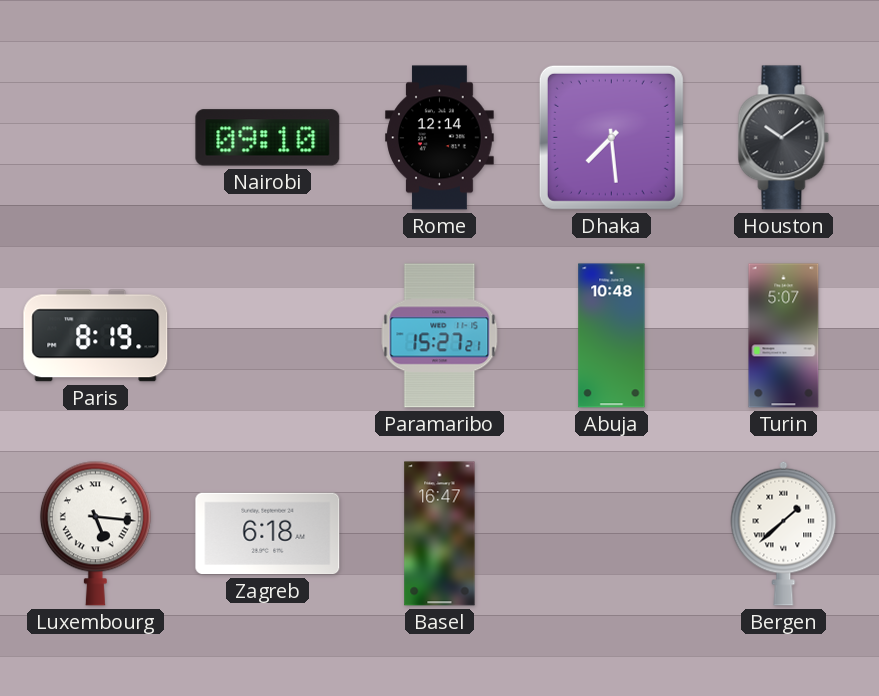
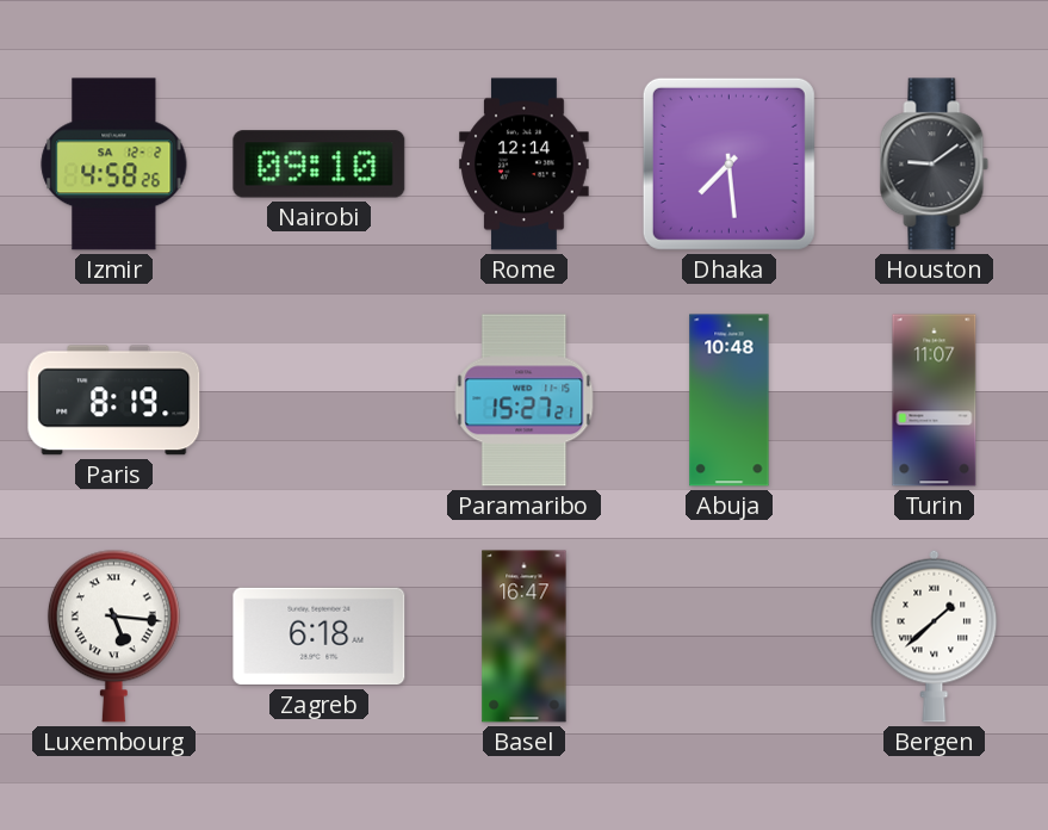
Izmir: none -> 4:58 (114, 165)
Houston: 10:09 -> 9:09 (935, 165)
Turin: 5:07 -> 11:07 (935, 401)
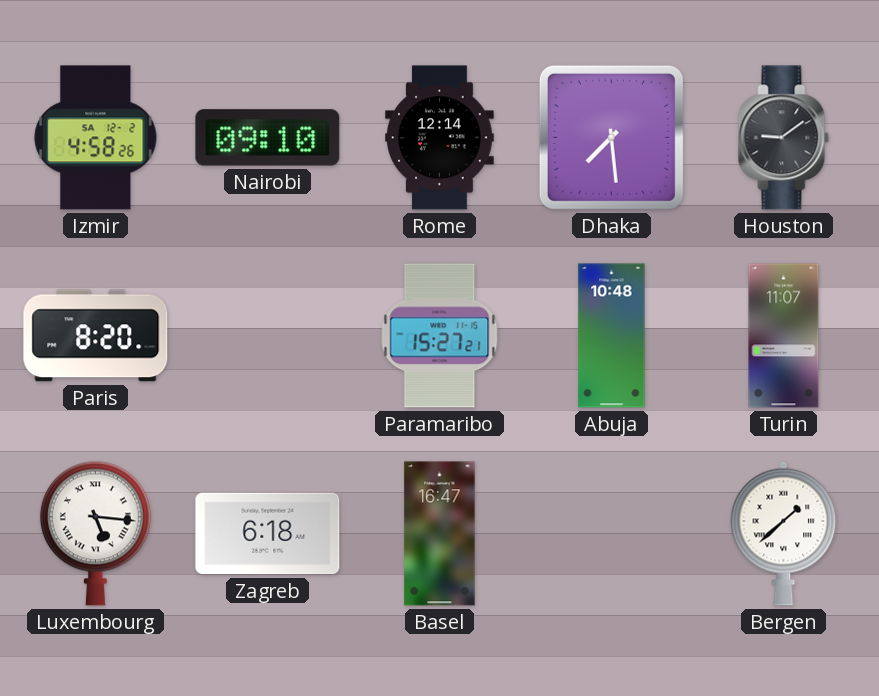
Paris: 8:19 -> 8:20 (96, 336)
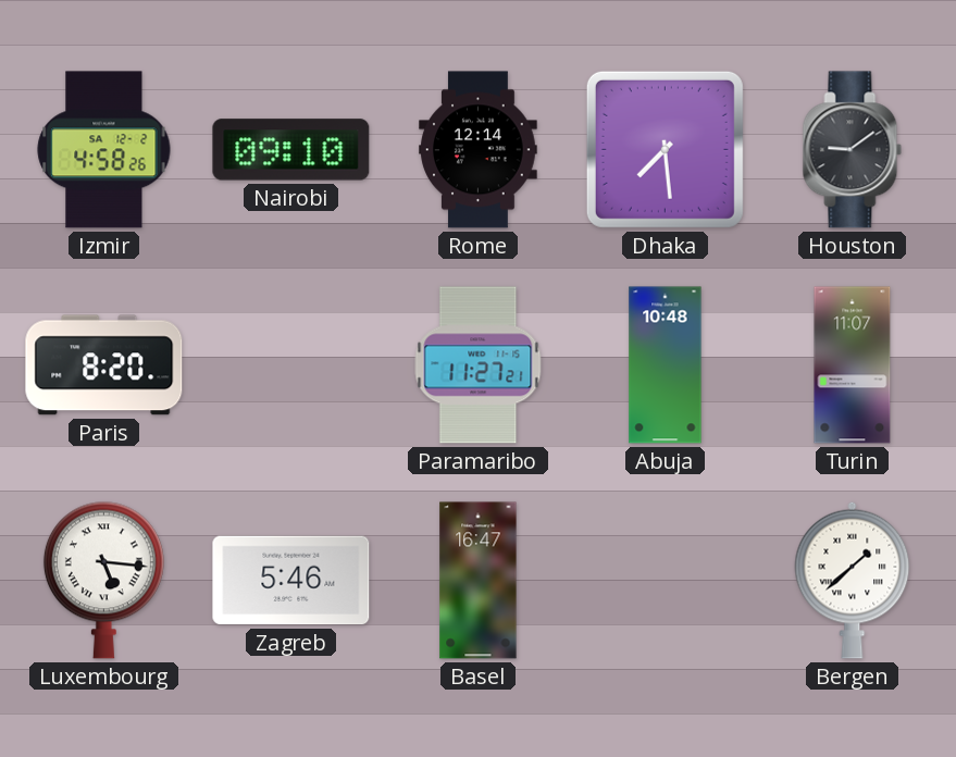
Paramaribo: 15:27 -> 11:27 (479, 365)
Zagreb: 6:18 -> 5:46 (291, 581)
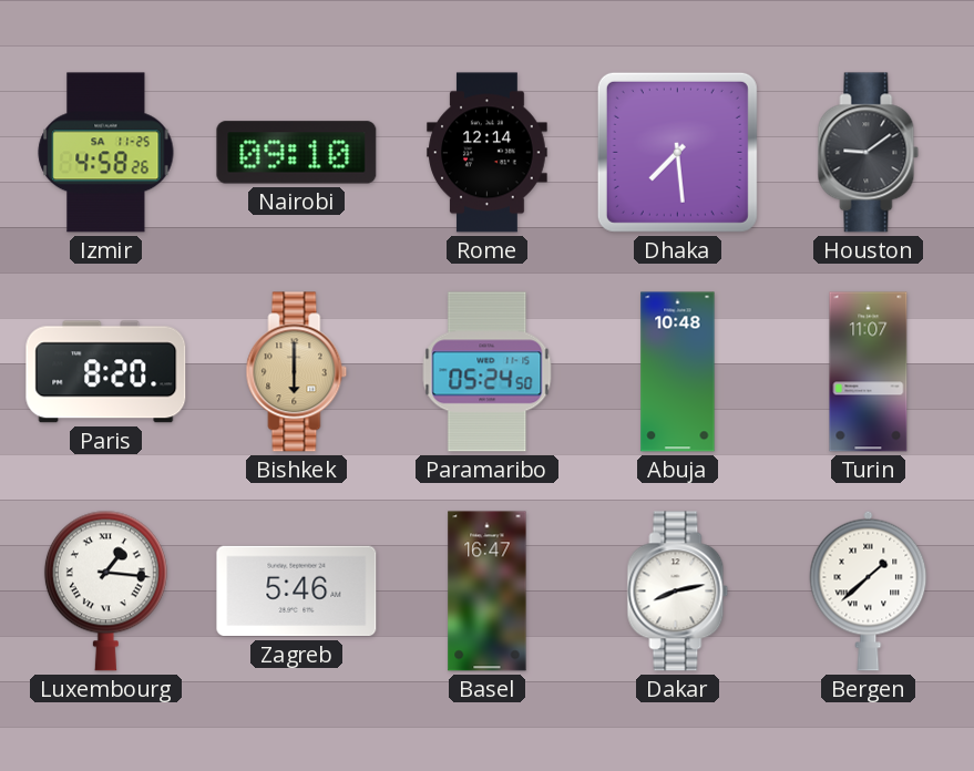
Izmir date: SA 12-2 -> SA 11-25 (106, 153)
Bishkek: none -> 6:00 (297, 372)
Paramaribo: 11:27 -> 05:24 (488, 372)
Luxembourg: 5:16 -> 1:16 (105, 590)
Dakar: none -> 8:13 (678, 592)
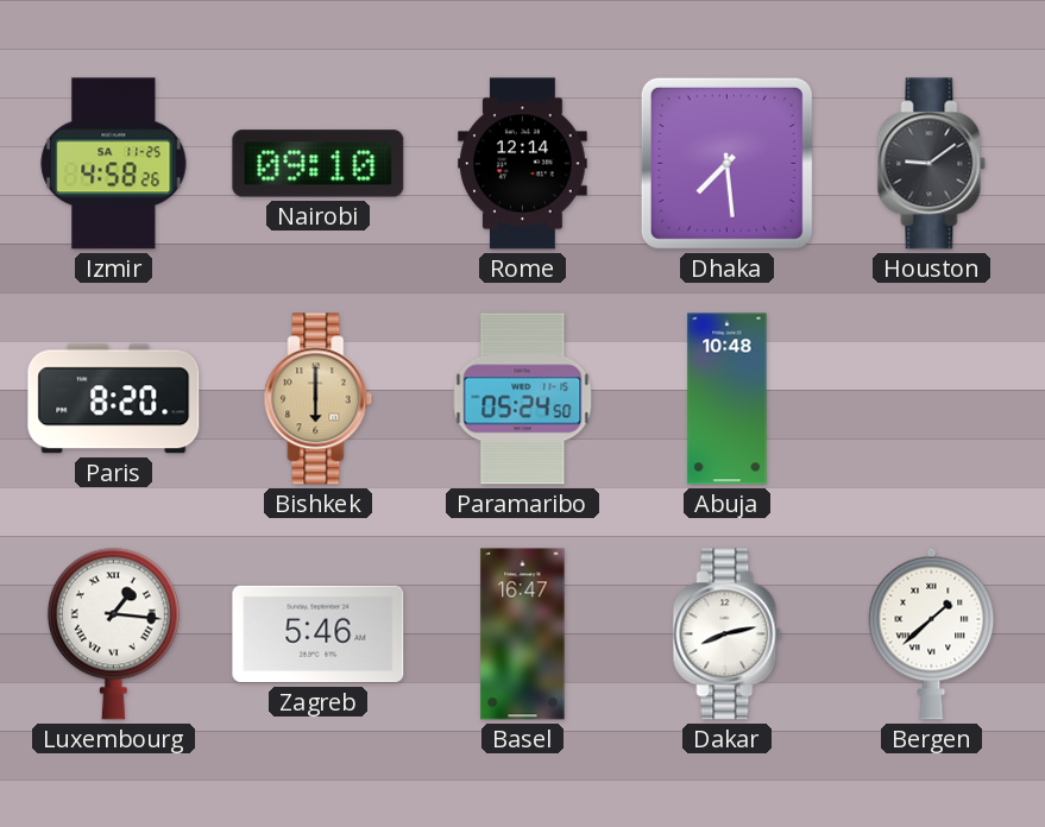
Turin: 11:07 -> none (869, 372)
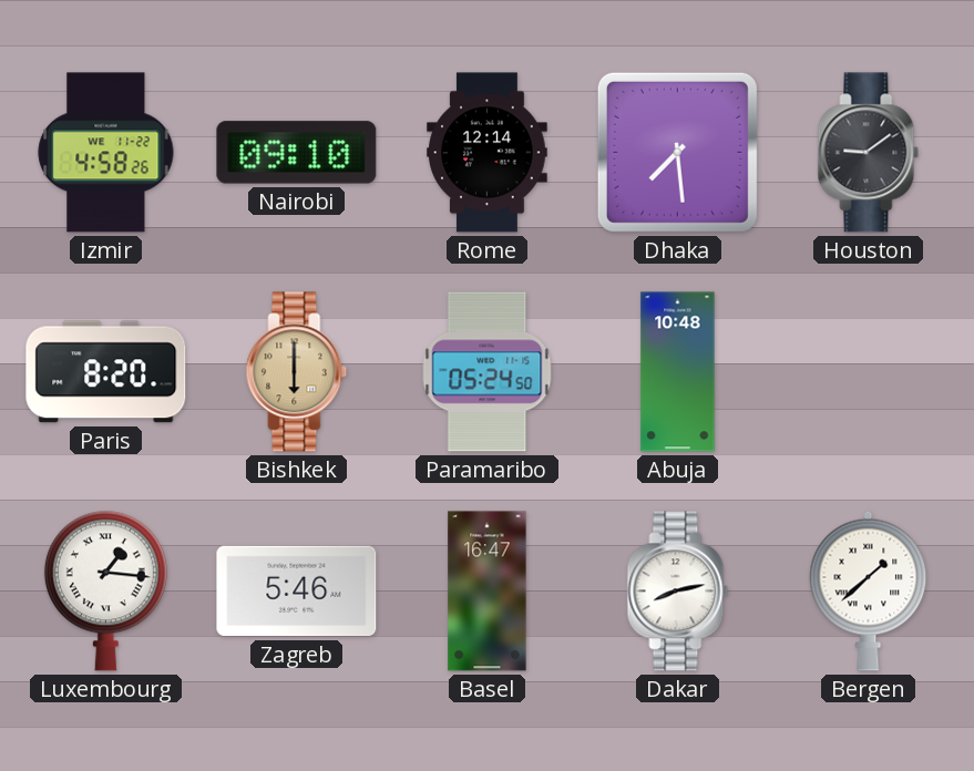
Izmir date: SA 11-25 -> WE 11-22 (106, 153)
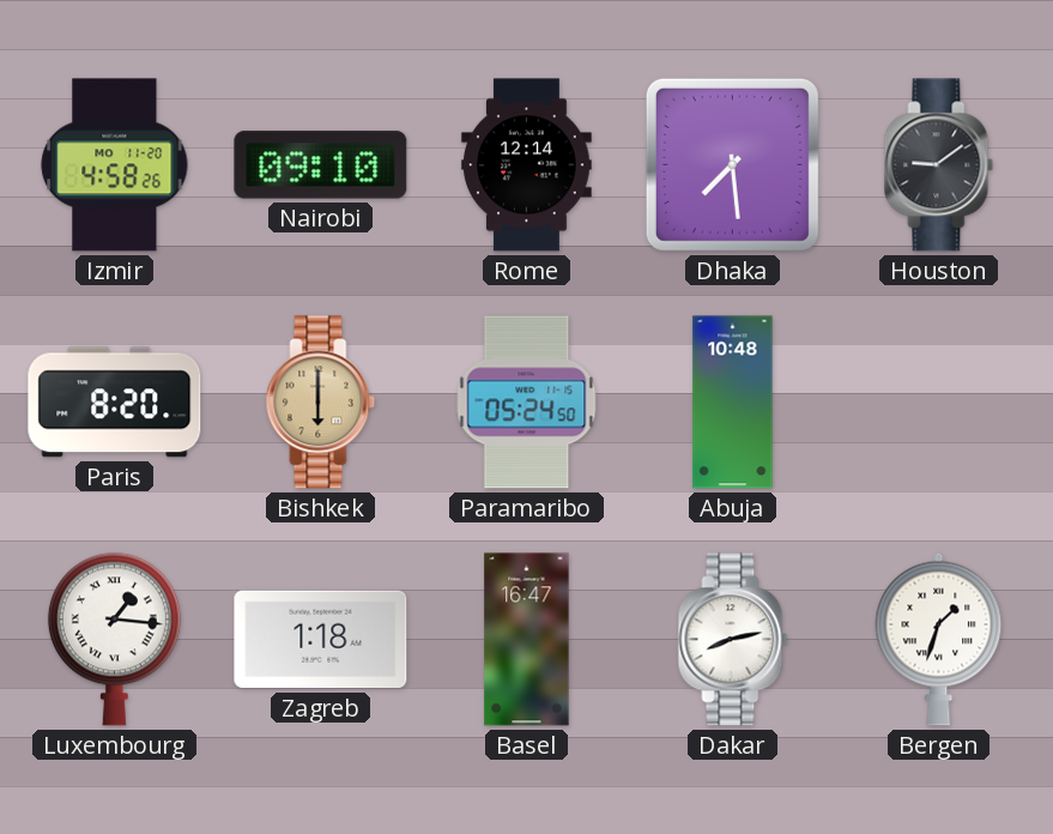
Izmir date: WE 11-22 -> MO 11-20 (115, 165)
Zagreb: 5:46 -> 1:18 (321, 640)
Bergen: 1:38 -> 1:33 (939, 639)
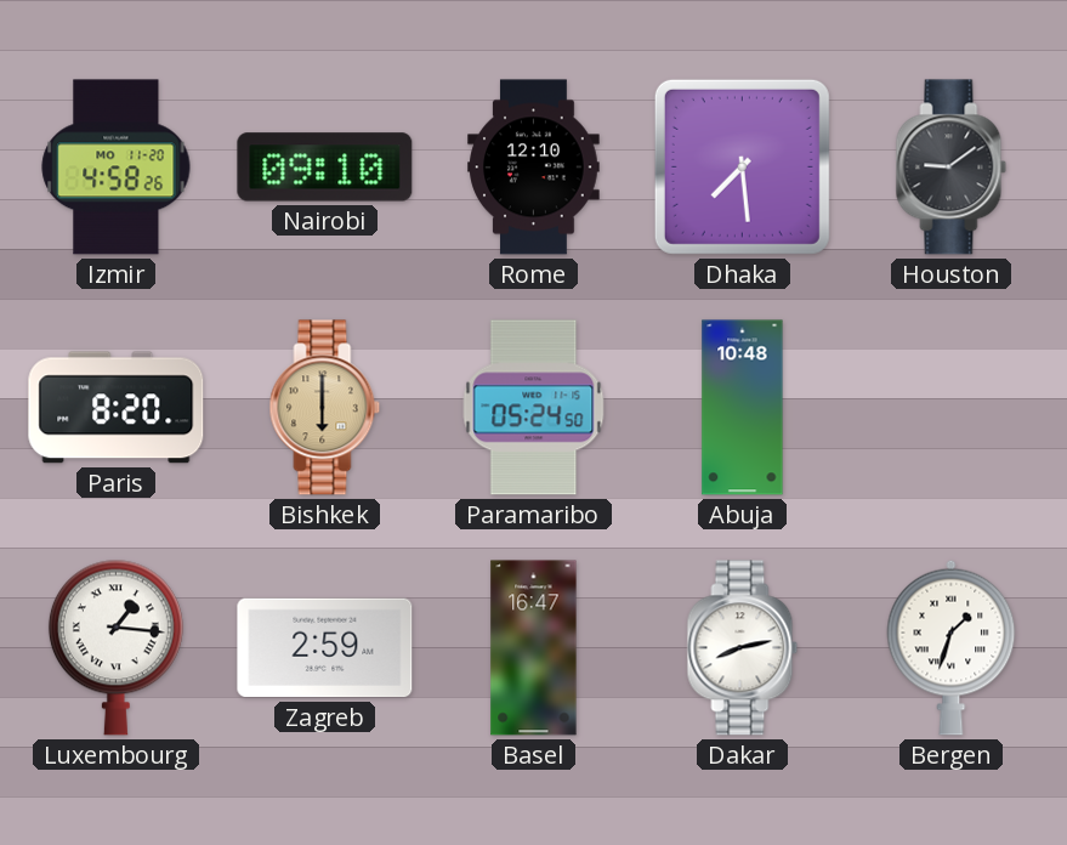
Rome: 12:14 -> 12:10 (534, 168)
Zagreb: 1:18 -> 2:59 (325, 648)
